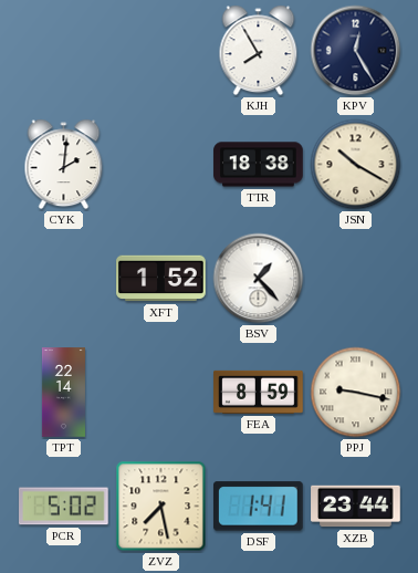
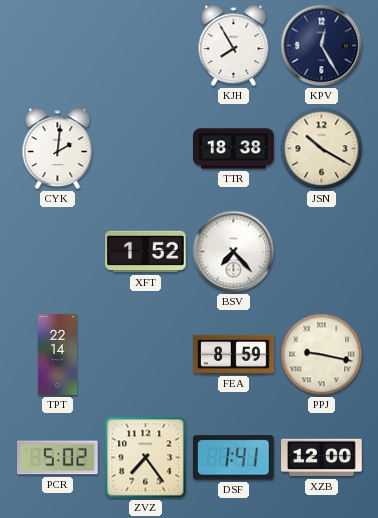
BSV: 1:23 -> 7:23 (234, 252)
ZVZ: 7:28 -> 7:24 (146, 458)
XZB: 23:44 -> 12:00 (322, 458)
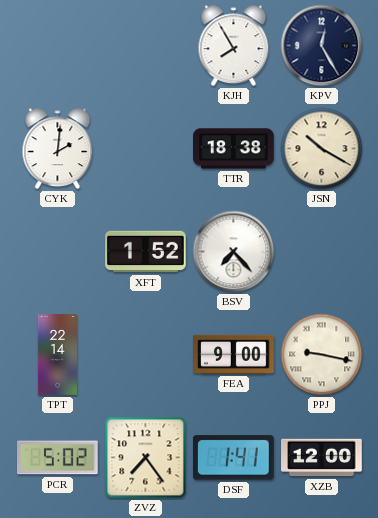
FEA: 8:59 -> 9:00 (234, 354)
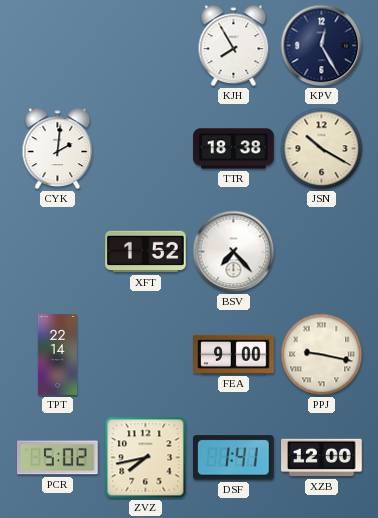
ZVZ: 7:24 -> 7:43 (146, 458)
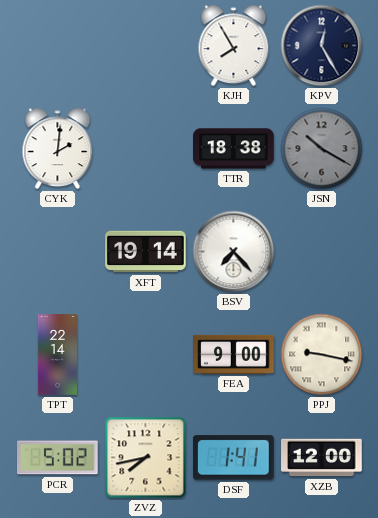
JSN dial: cream -> grey (322, 149)
XFT: 1:52 -> 19:14 (146, 252)
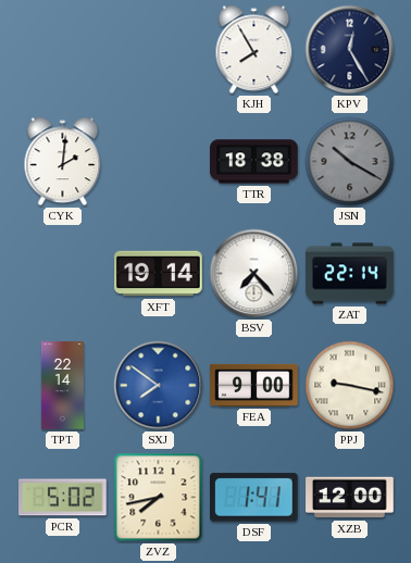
ZAT: none -> 22:14 (350, 274)
SXJ: none -> 7:51 (159, 386)
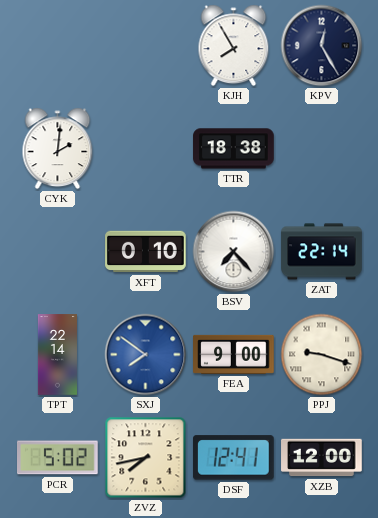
JSN: 10:20 -> none (350, 162)
XFT: 19:14 -> 0:10 (146, 252)
PPJ: 9:17 -> 9:18 (322, 355)
DSF: 1:41 -> 12:41 (234, 458)
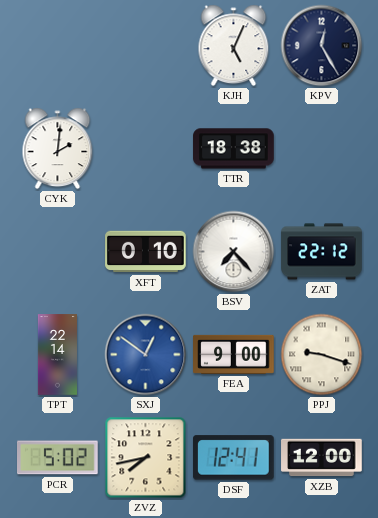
KJH: 7:55 -> 5:04 (234, 46)
ZAT: 22:14 -> 22:12 (322, 252)
SXJ: 7:51 -> 12:51 (146, 355)
